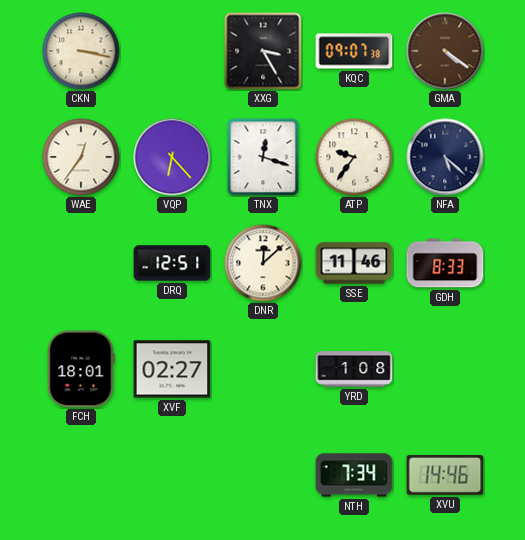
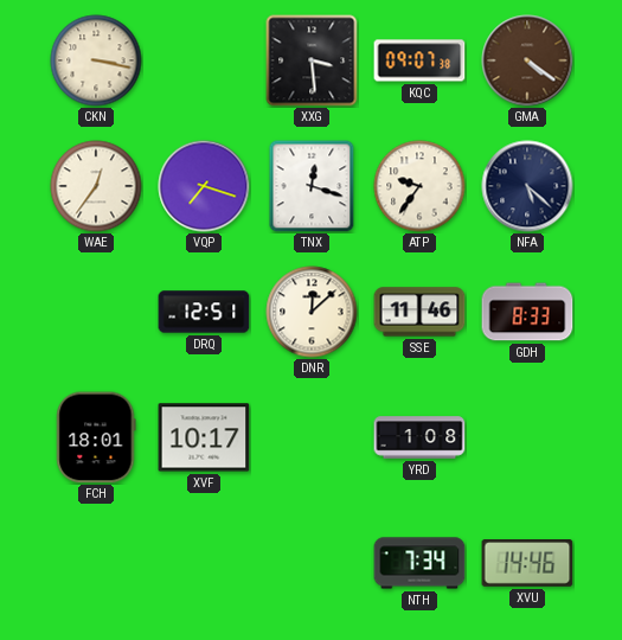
XXG: 3:25 -> 3:29 (312, 60)
VQP: 6:23 -> 7:18 (204, 186)
XVF: 02:27 -> 10:17 (204, 437)
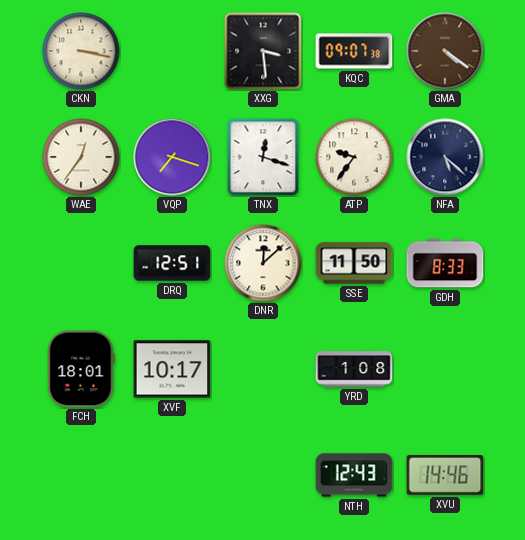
SSE: 11:46 -> 11:50 (354, 263)
NTH: 7:34 -> 12:43 (354, 475)
